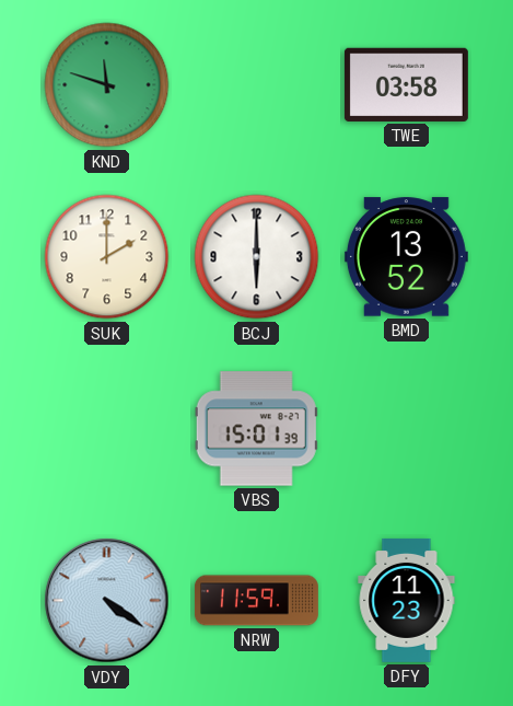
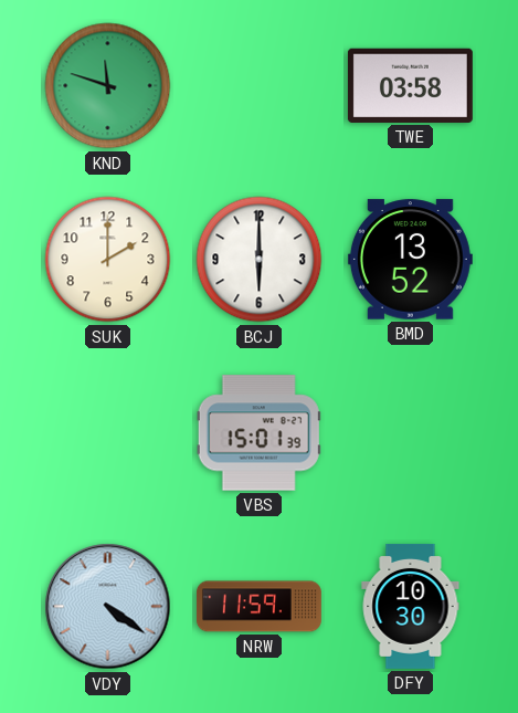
DFY: 11:23 -> 10:30 (411, 606)
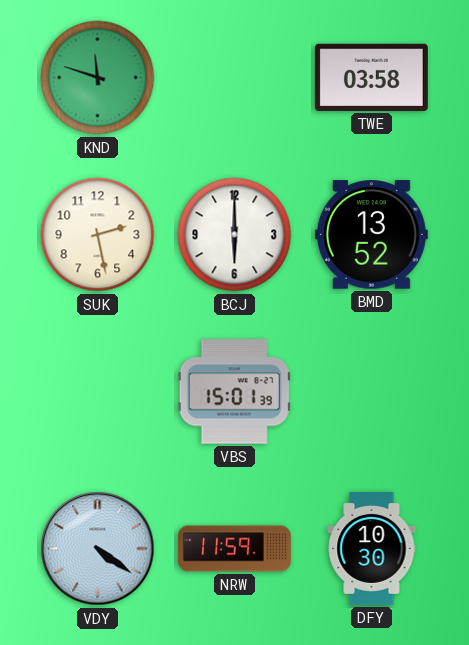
SUK: 2:00 -> 2:28 (98, 235)
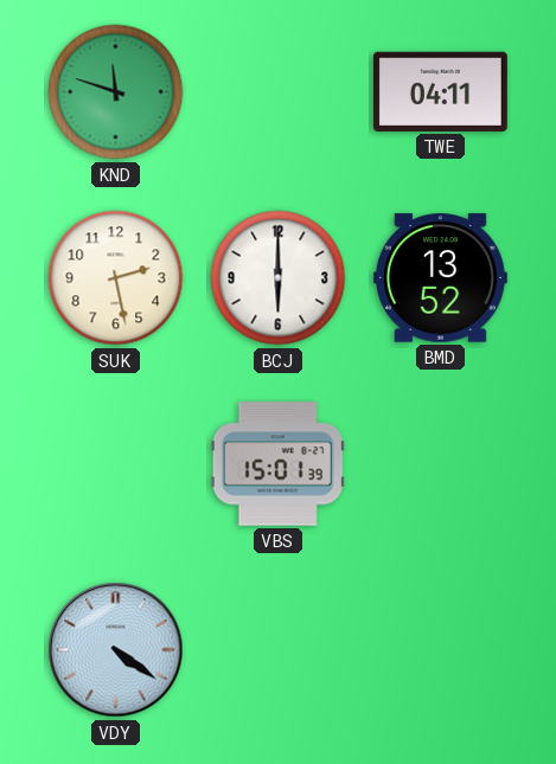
TWE: 03:58 -> 04:11 (440, 91)
NRW: 11:59 -> none (234, 549)
DFY: 10:30 -> none (372, 548)
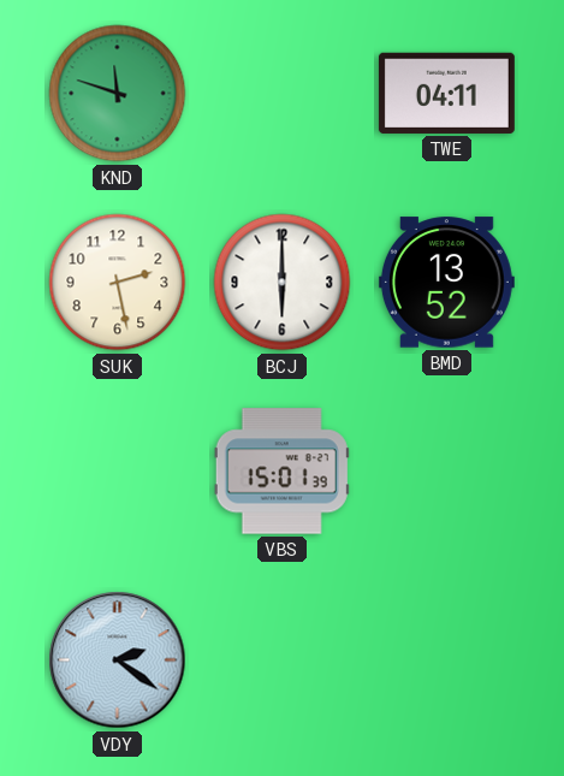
VDY: 4:21 -> 2:21 (118, 661)
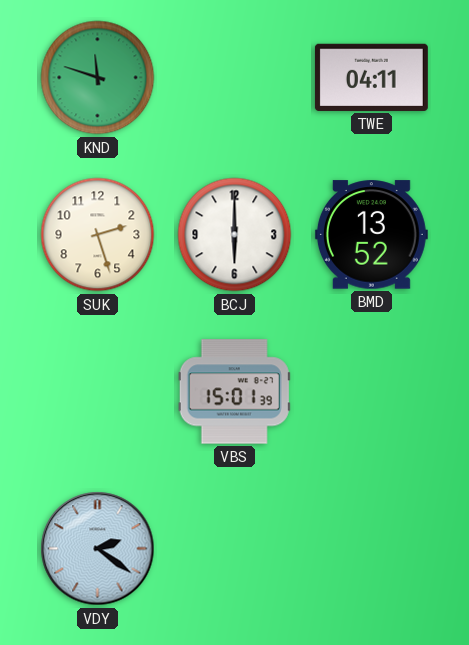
SUK: 2:28 -> 2:27 (98, 235)
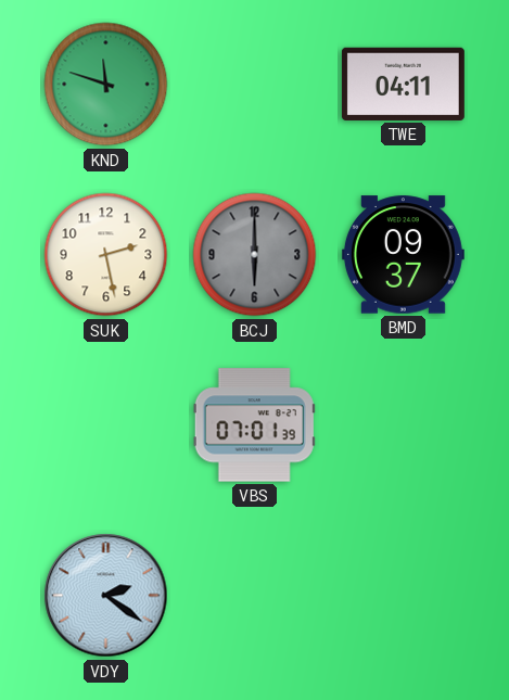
SUK: 2:27 -> 2:28 (106, 255)
BCJ dial: white -> grey (255, 255)
BMD: 13:52 -> 09:37 (403, 255)
VBS: 15:01 -> 07:01 (254, 425)
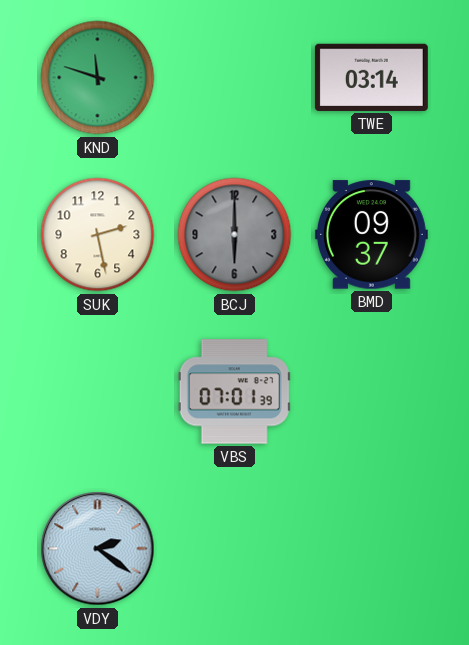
TWE: 04:11 -> 03:14 (371, 77)
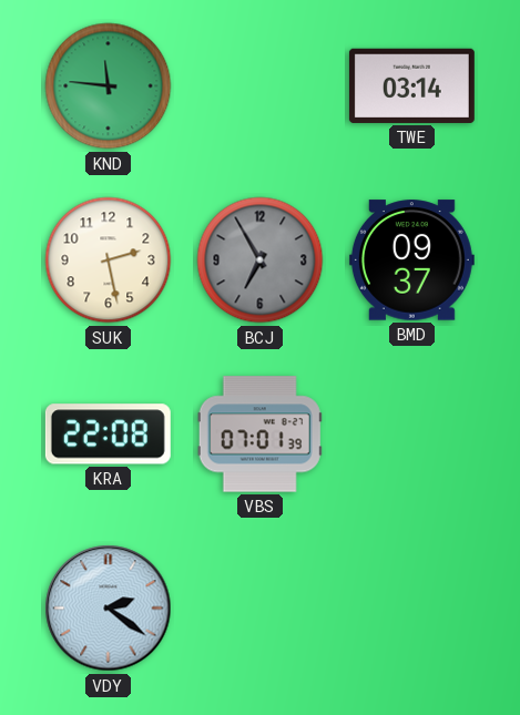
KND: 11:48 -> 11:46 (109, 86)
BCJ: 6:00 -> 6:55 (261, 261)
KRA: none -> 22:08 (108, 435)
